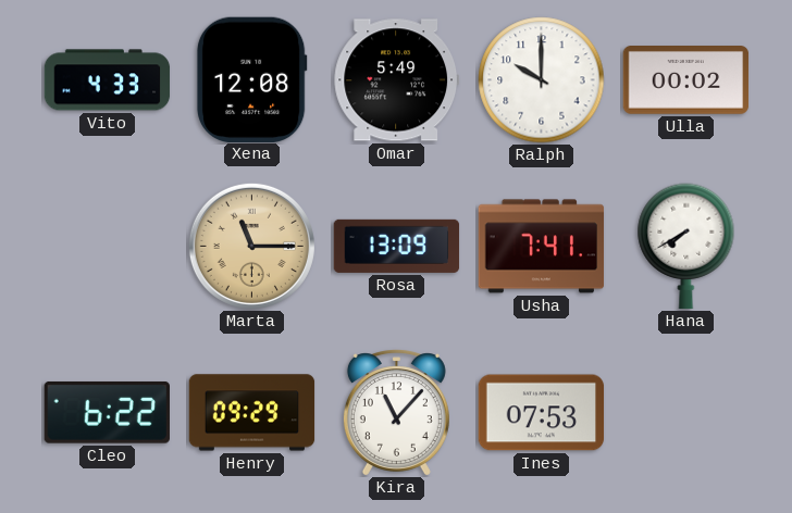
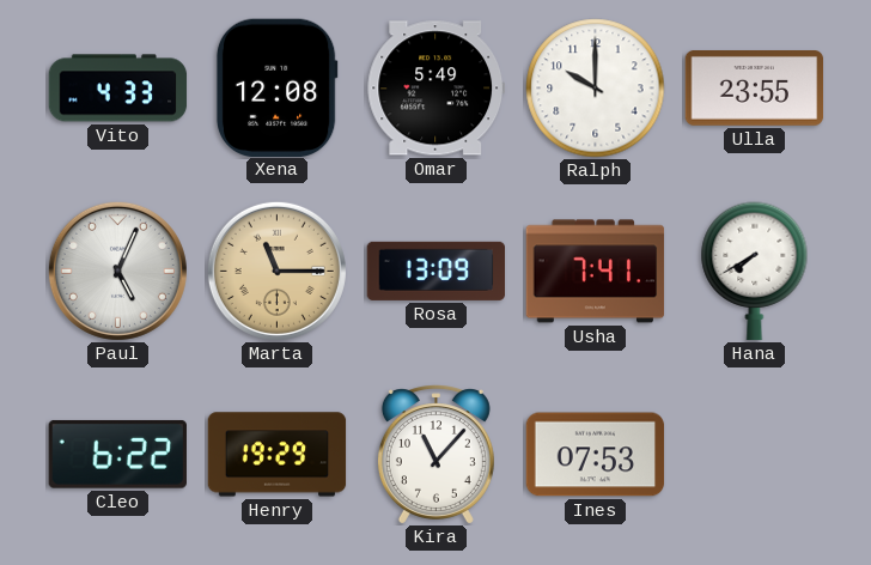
Ulla: 00:02 -> 23:55 (755, 89)
Paul: none -> 5:04 (117, 271)
Henry: 09:29 -> 19:29 (278, 455)
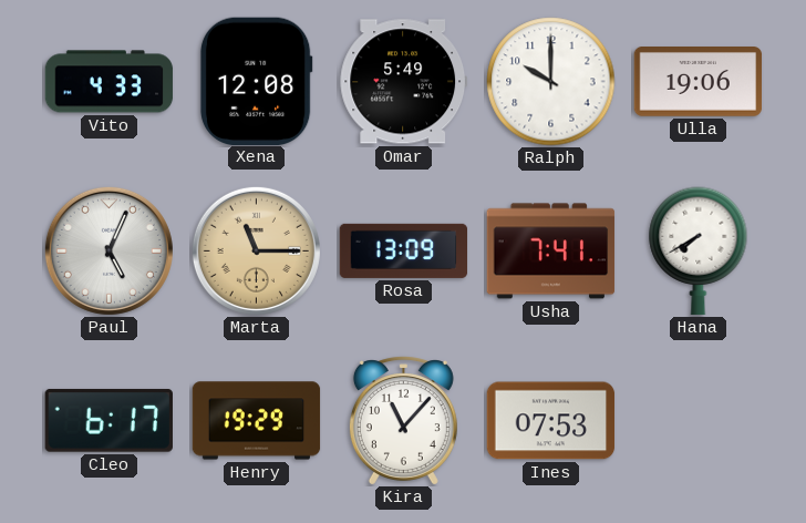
Ulla: 23:55 -> 19:06 (699, 82)
Cleo: 6:22 -> 6:17 (108, 420)
